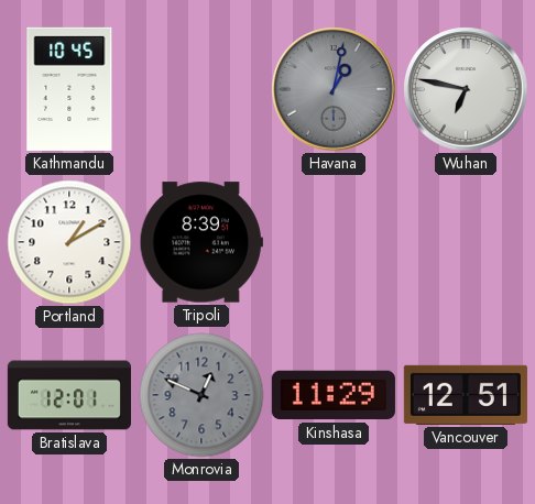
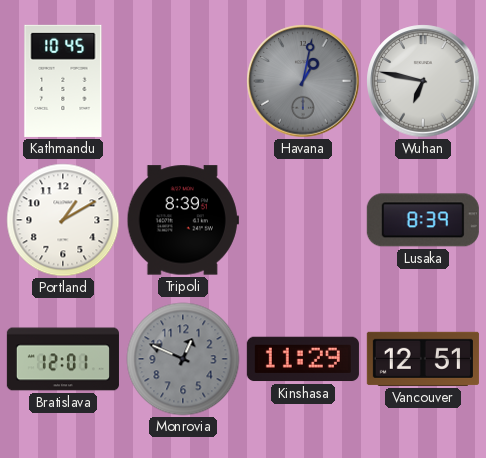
Lusaka: none -> 8:39 (423, 220)
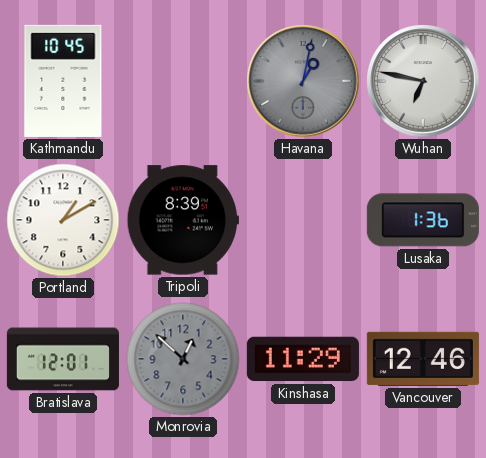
Lusaka: 8:39 -> 1:36 (423, 220)
Monrovia: 12:49 -> 12:52 (183, 359)
Vancouver: 12:51 -> 12:46 (423, 359)
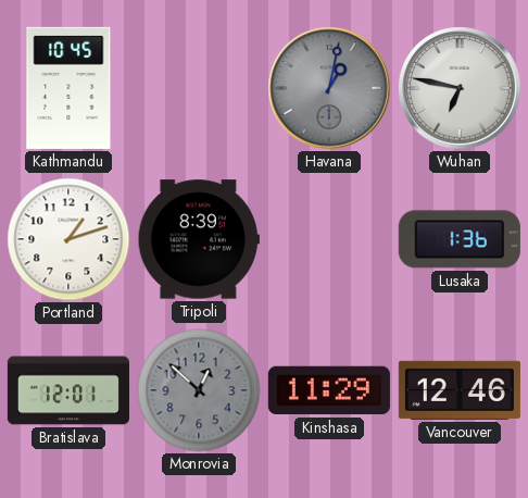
Portland: 1:10 -> 1:12 (68, 239)
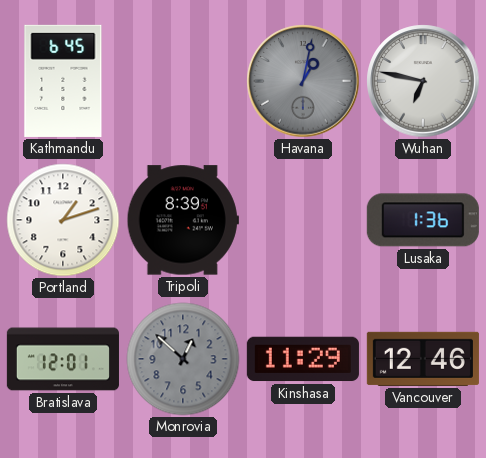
Kathmandu: 10:45 -> 6:45 (63, 81)
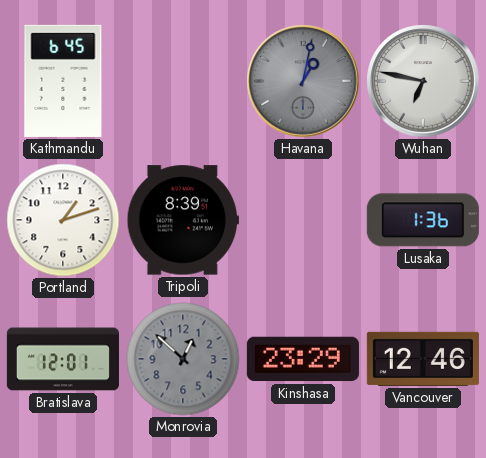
Kinshasa: 11:29 -> 23:29 (303, 359)
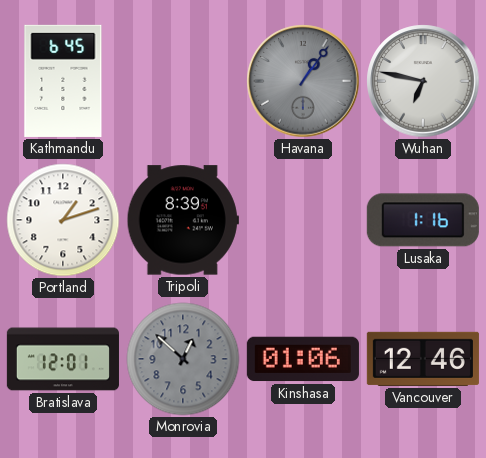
Havana: 1:02 -> 1:06 (303, 81)
Lusaka: 1:36 -> 1:16 (423, 220)
Kinshasa: 23:29 -> 01:06 (303, 359)
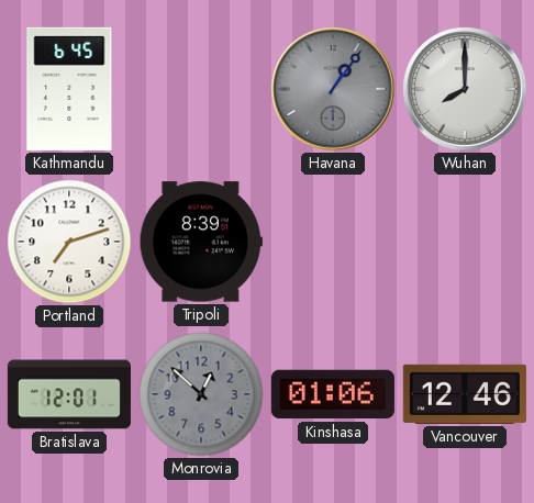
Wuhan: 6:47 -> 8:00 (465, 89)
Portland: 1:12 -> 7:12 (69, 242)
Lusaka: 1:16 -> none (423, 220)
